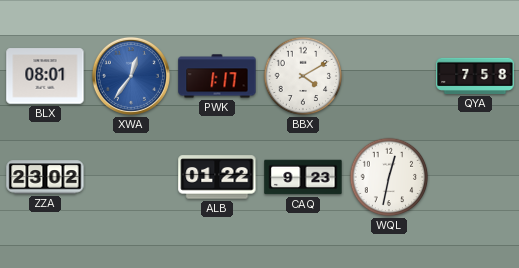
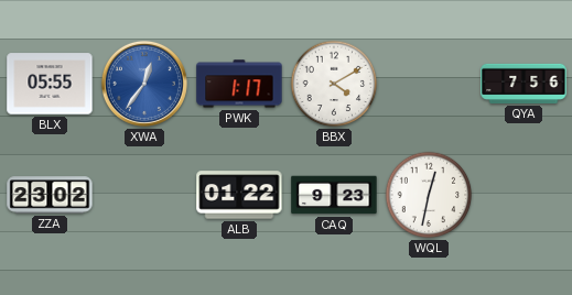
BLX: 08:01 -> 05:55 (50, 84)
QYA: 7:58 -> 7:56 (524, 84)
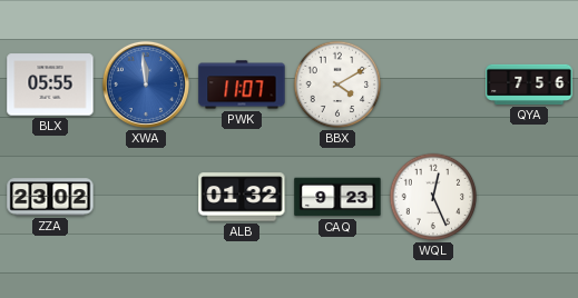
XWA: 12:36 -> 11:59 (146, 85)
PWK: 1:17 -> 11:07 (242, 85)
ALB: 01:22 -> 01:32 (242, 197)
WQL: 12:32 -> 12:26 (433, 197)
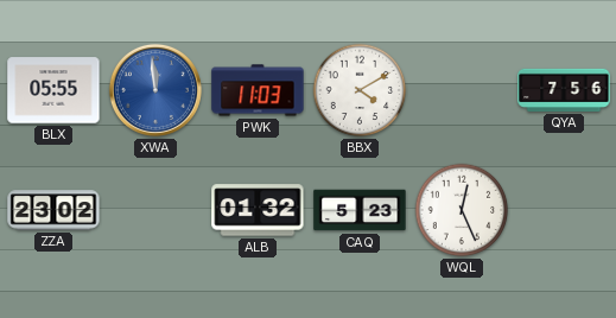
PWK: 11:07 -> 11:03 (258, 90)
CAQ: 9:23 -> 5:23 (360, 210)
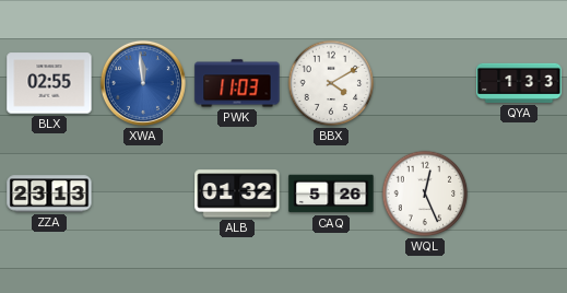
BLX: 05:55 -> 02:55 (49, 83)
QYA: 7:56 -> 1:33 (519, 83)
ZZA: 23:02 -> 23:13 (49, 194)
CAQ: 5:23 -> 5:26 (331, 194)
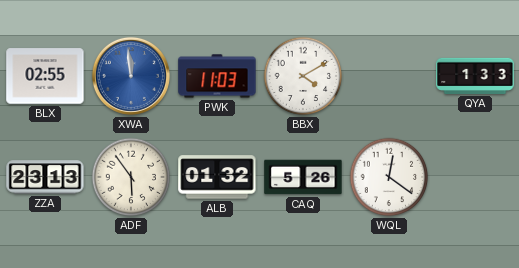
ADF: none -> 5:54 (131, 177)
WQL: 12:26 -> 12:21 (389, 177)
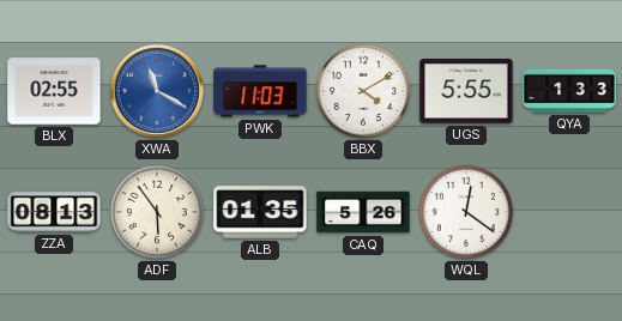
XWA: 11:59 -> 11:20 (157, 91)
UGS: none -> 5:55 (466, 92)
ZZA: 23:13 -> 08:13 (54, 212)
ALB: 01:32 -> 01:35 (260, 212)
